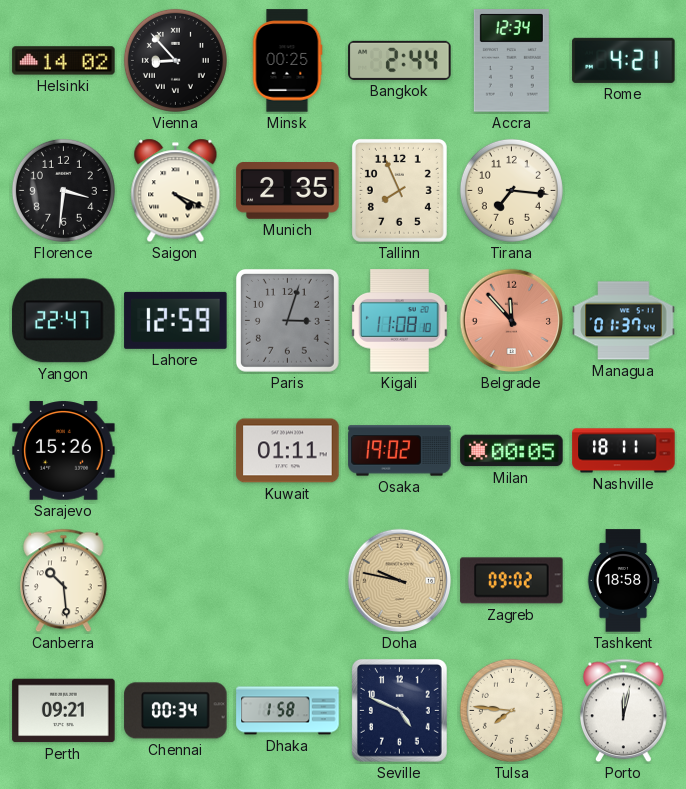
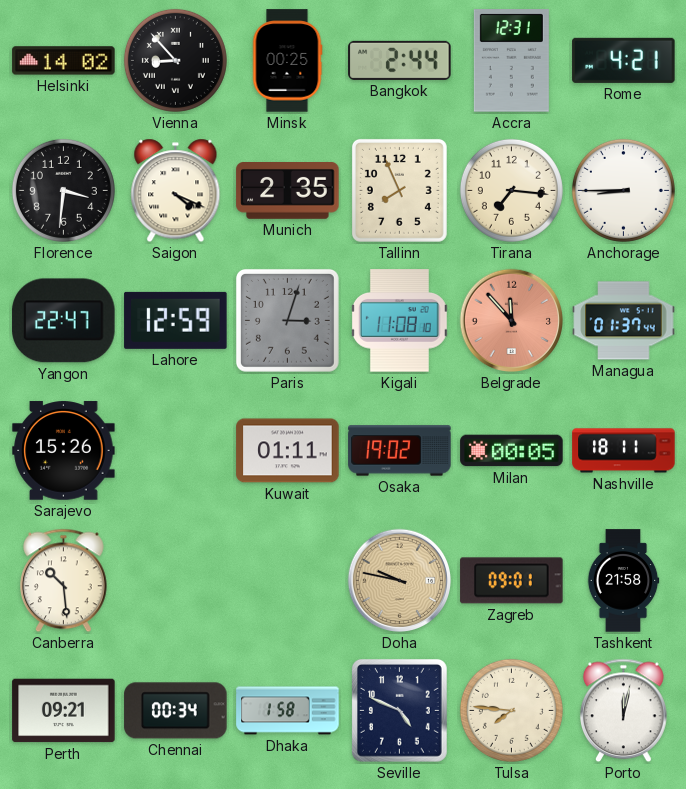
Accra: 12:34 -> 12:31 (511, 61)
Anchorage: none -> 8:45 (623, 190)
Zagreb: 09:02 -> 09:01 (512, 581)
Tashkent: 18:58 -> 21:58 (623, 581)
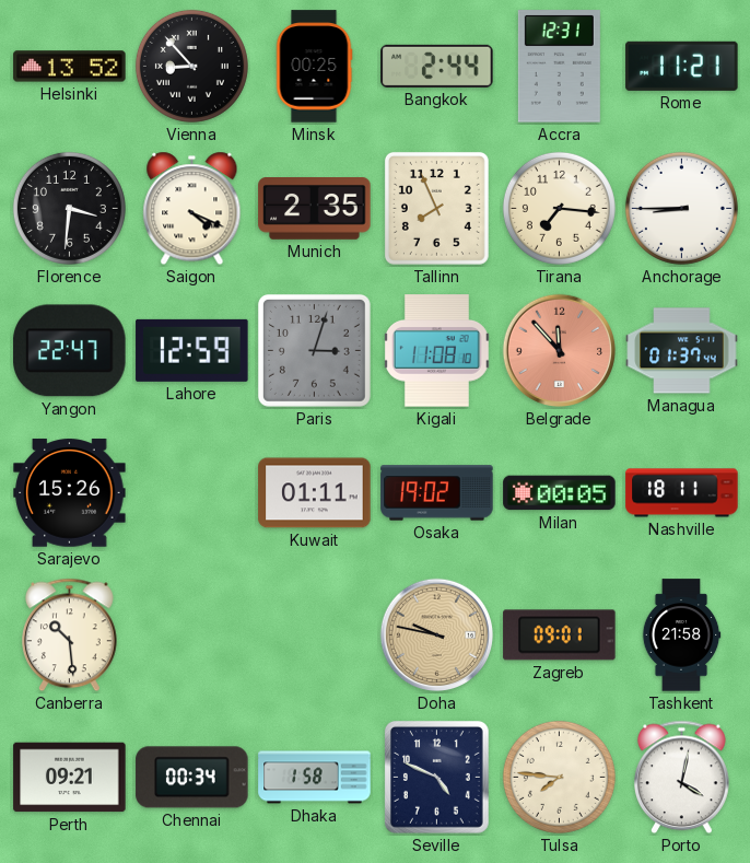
Helsinki: 14:02 -> 13:52 (70, 67)
Rome: 4:21 -> 11:21 (682, 66)
Porto: 12:02 -> 4:02 (682, 778)
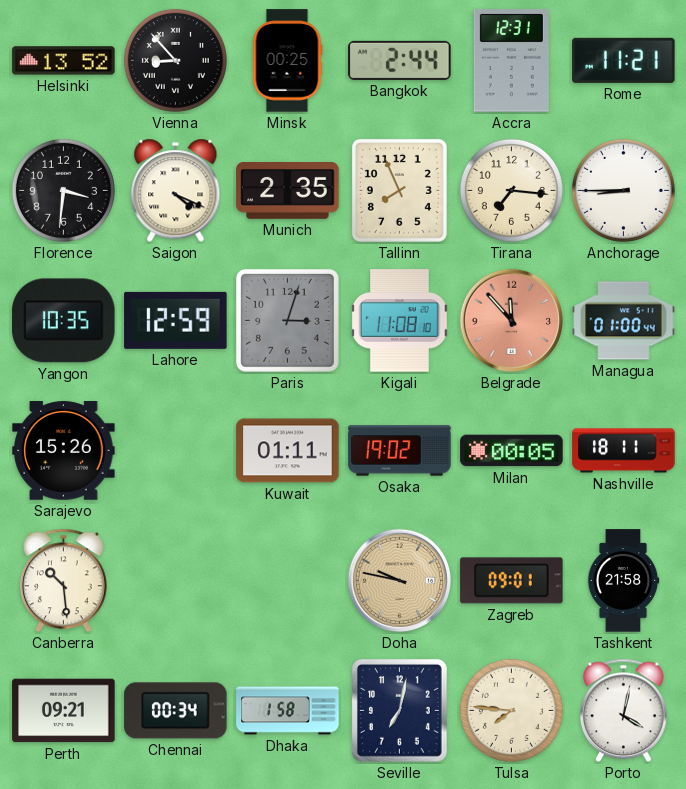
Yangon: 22:47 -> 10:35 (64, 321)
Managua: 01:37 -> 01:00 (624, 321)
Seville: 4:49 -> 7:02 (399, 711)
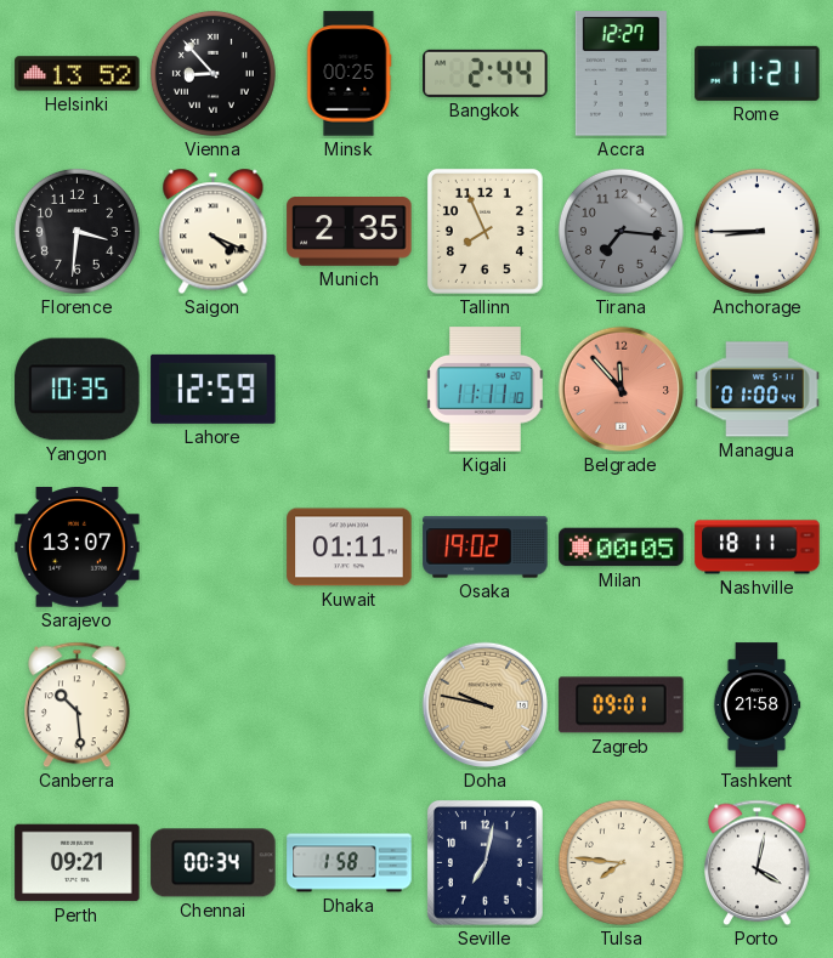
Accra: 12:31 -> 12:27 (620, 74)
Tirana dial: cream -> grey (620, 231)
Paris: 3:03 -> none (287, 320)
Kigali: 11:08 -> 11:11 (484, 390)
Sarajevo: 15:26 -> 13:07 (78, 548)
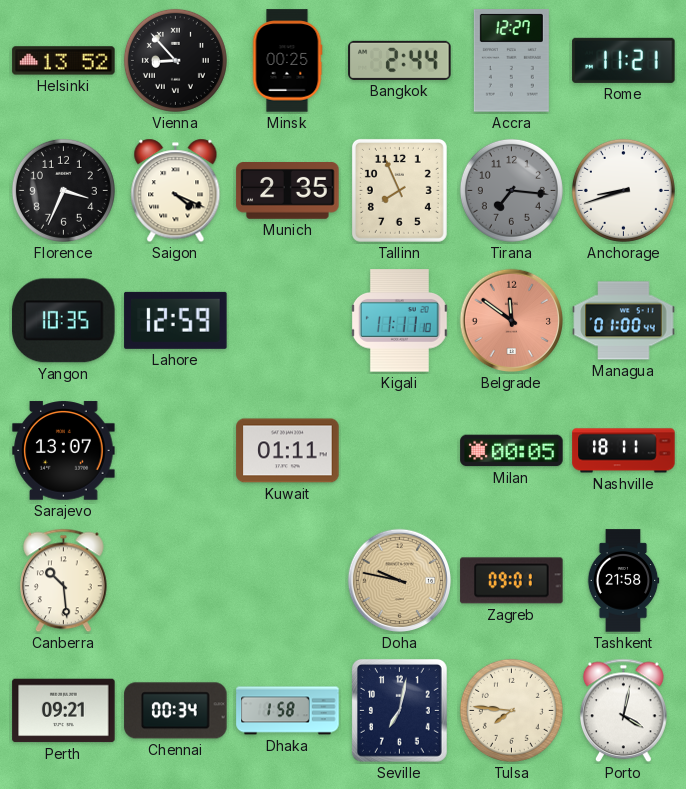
Florence: 3:31 -> 3:34 (63, 190)
Anchorage: 8:45 -> 8:42 (623, 190)
Belgrade: 11:53 -> 11:51 (512, 321)
Osaka: 19:02 -> none (486, 548)
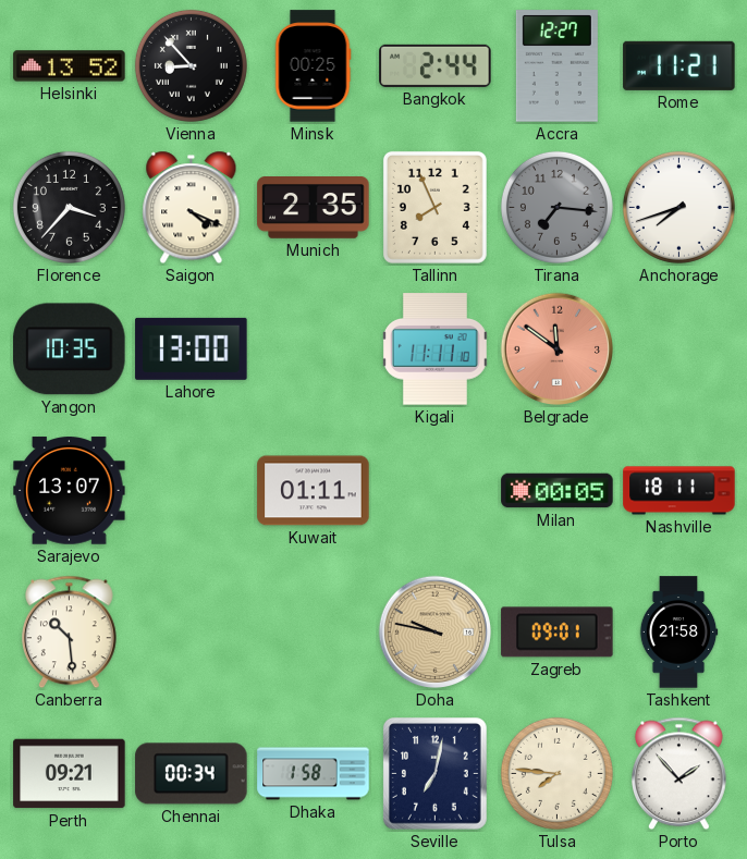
Florence: 3:34 -> 3:37 (69, 207)
Anchorage: 8:42 -> 7:42 (678, 207)
Lahore: 12:59 -> 13:00 (192, 348)
Managua: 01:00 -> none (624, 321)
Porto: 4:02 -> 1:53 (679, 774)
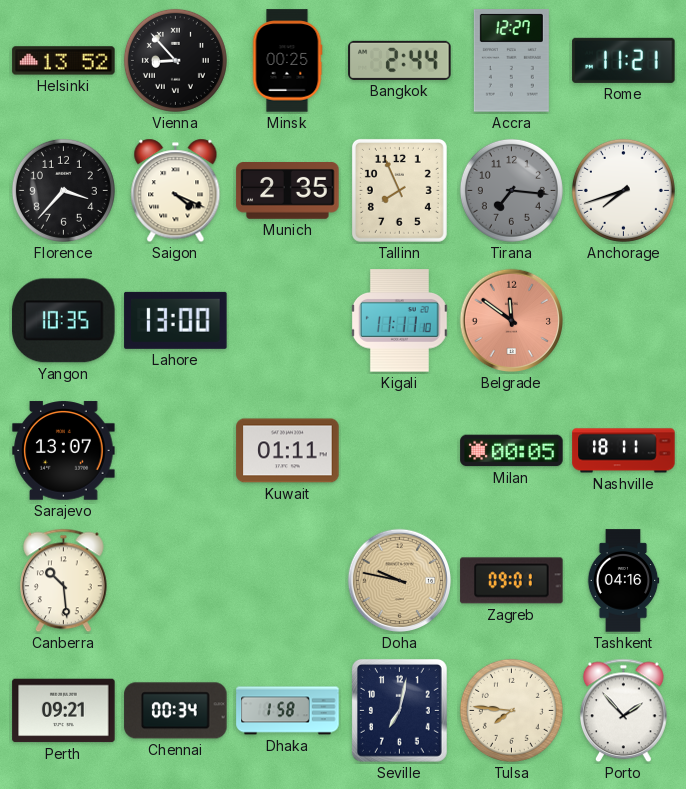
Tashkent: 21:58 -> 04:16 (623, 581)
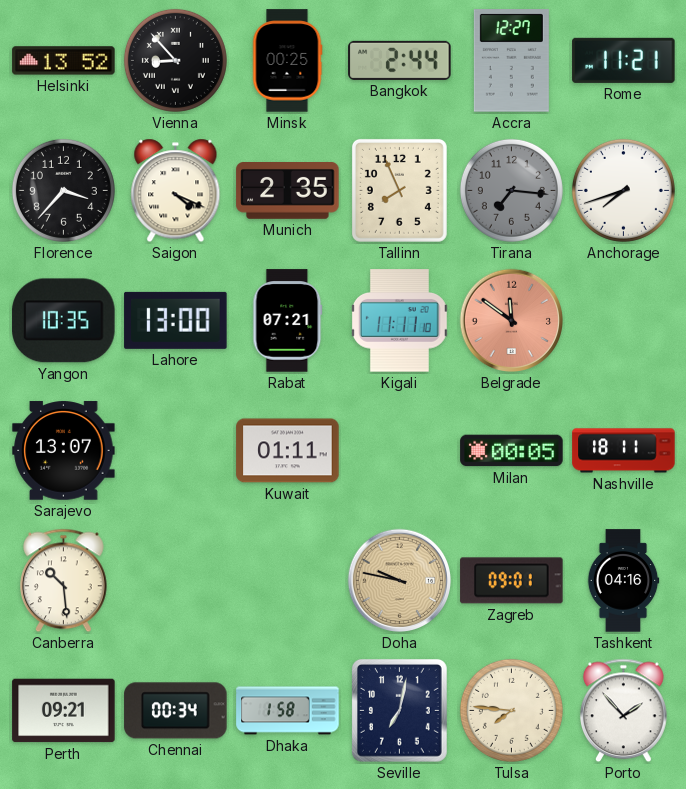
Rabat: none -> 07:21 (288, 321)
